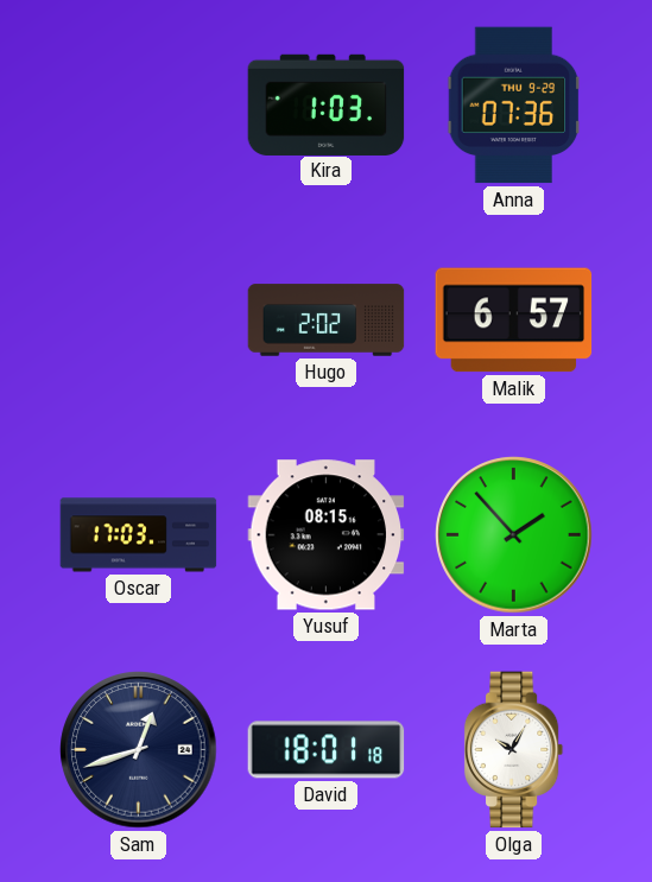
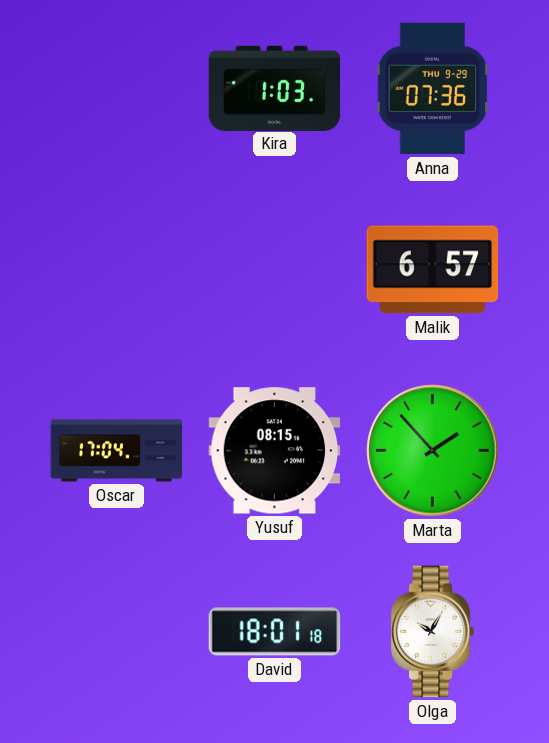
Hugo: 2:02 -> none (327, 321)
Oscar: 17:03 -> 17:04 (117, 451)
Sam: 12:42 -> none (139, 750)
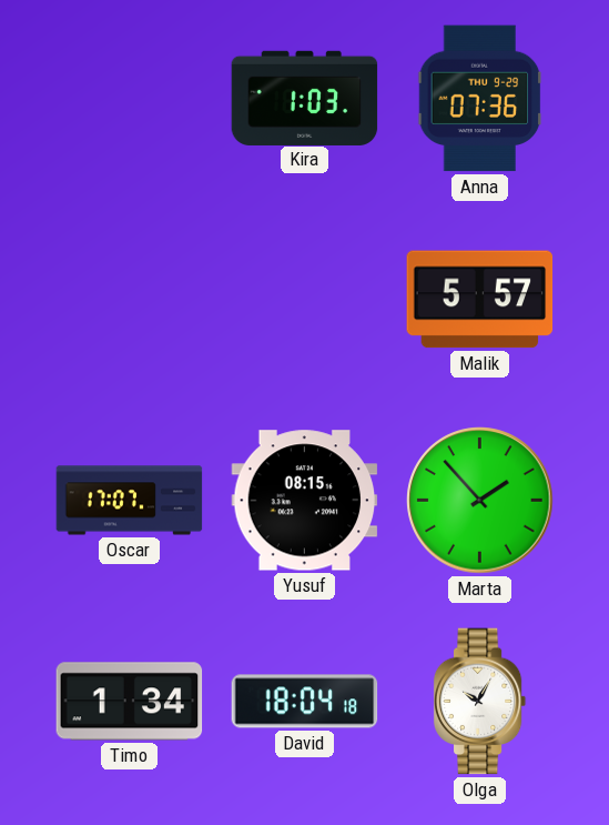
Malik: 6:57 -> 5:57 (480, 300)
Oscar: 17:04 -> 17:07 (130, 501)
Timo: none -> 1:34 (130, 702)
David: 18:01 -> 18:04 (305, 702)
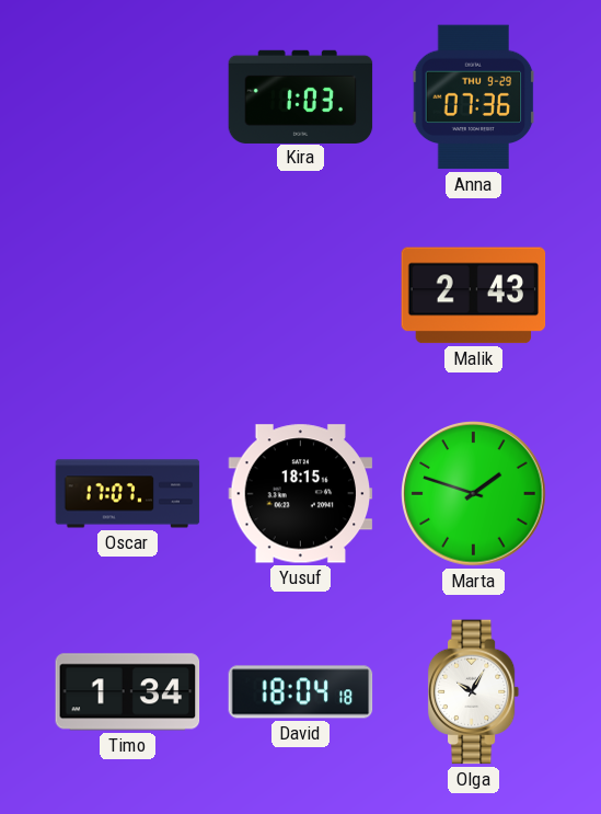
Malik: 5:57 -> 2:43 (474, 296)
Yusuf: 08:15 -> 18:15 (301, 494)
Marta: 1:53 -> 1:48 (474, 494)
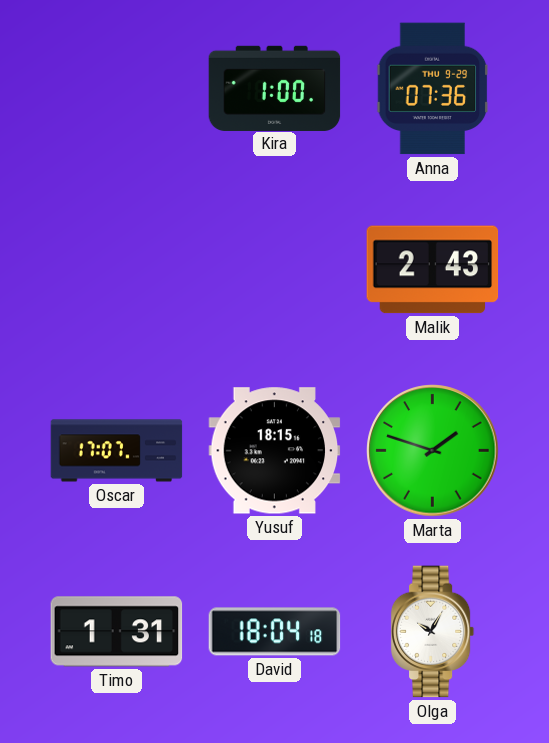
Kira: 1:03 -> 1:00 (275, 88)
Timo: 1:34 -> 1:31 (117, 632)
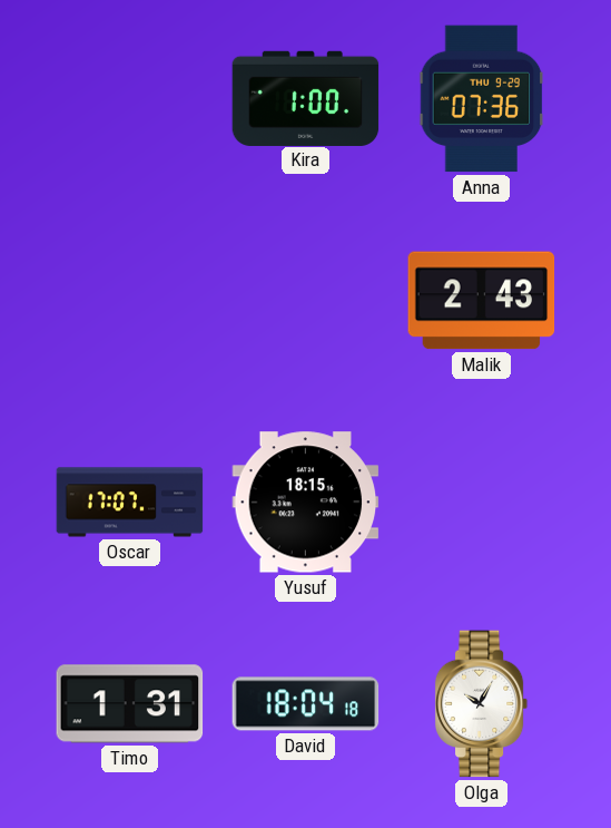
Marta: 1:48 -> none (433, 451)
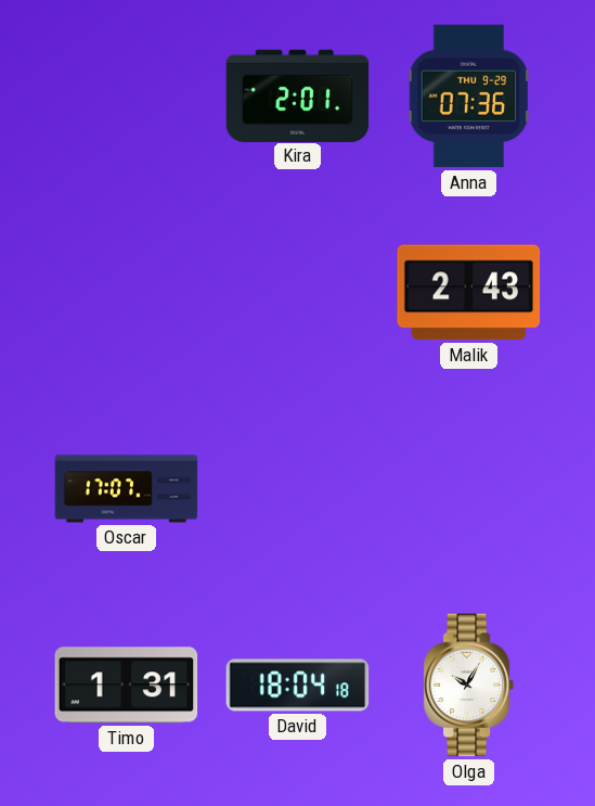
Kira: 1:00 -> 2:01 (298, 95)
Yusuf: 18:15 -> none (306, 503)
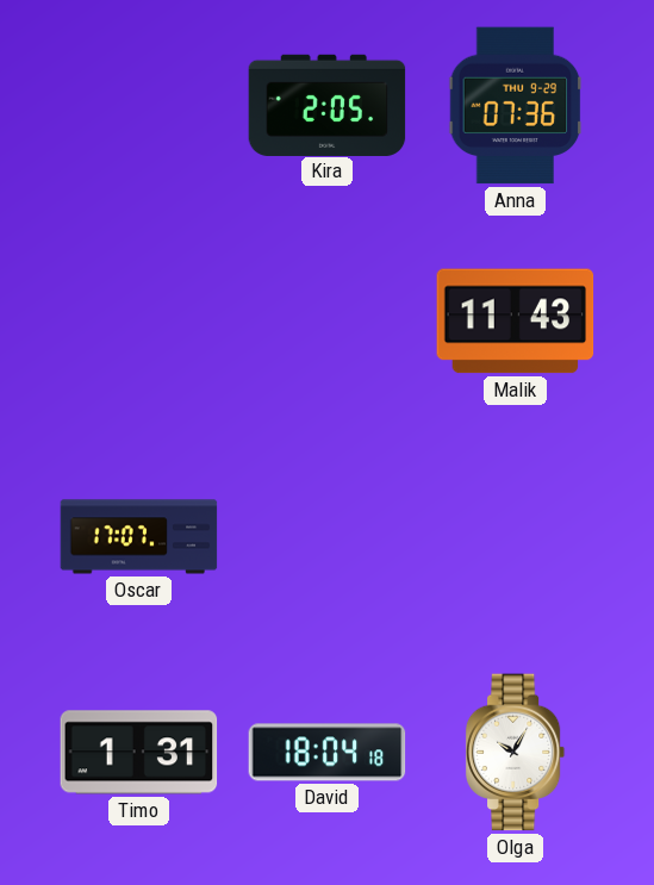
Kira: 2:01 -> 2:05 (328, 105)
Malik: 2:43 -> 11:43 (516, 322)
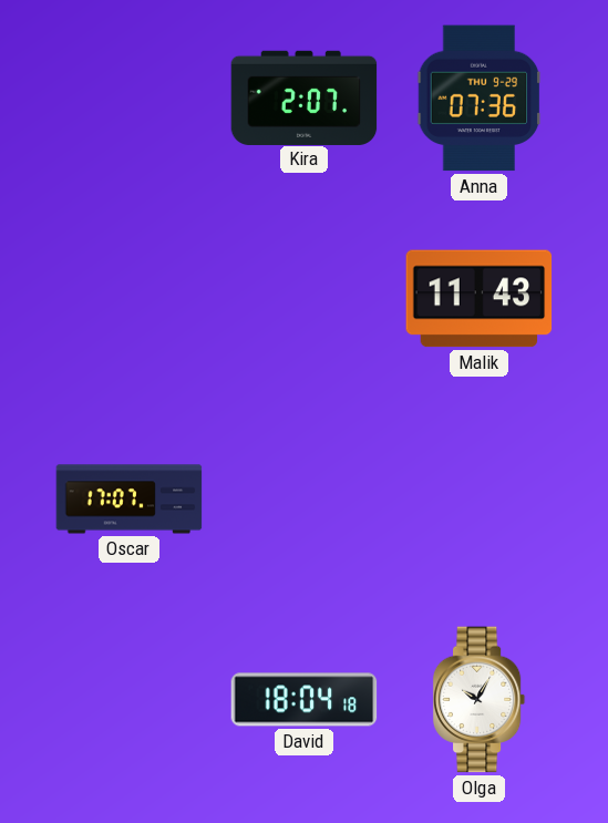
Kira: 2:05 -> 2:07 (305, 97)
Timo: 1:31 -> none (139, 753)
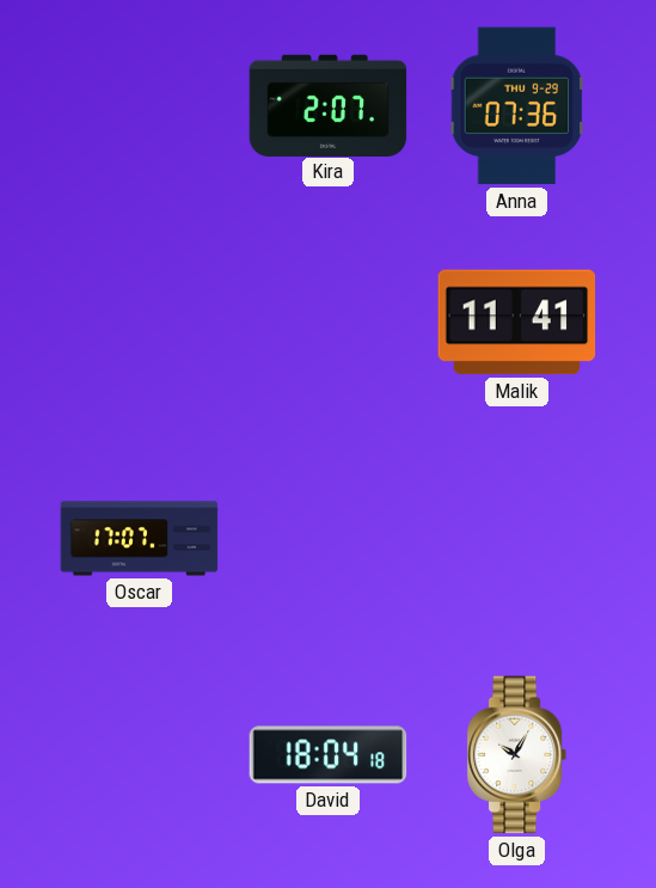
Malik: 11:43 -> 11:41 (517, 323)
